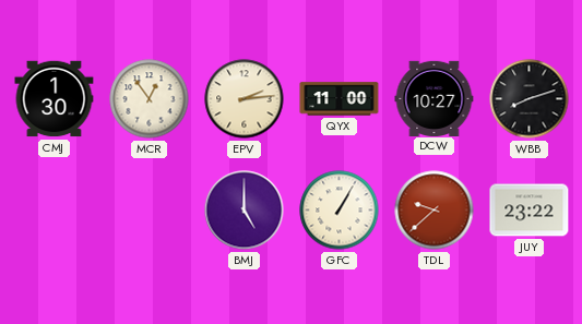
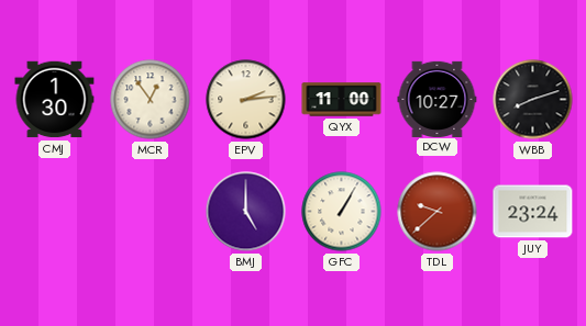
JUY: 23:22 -> 23:24 (533, 212)
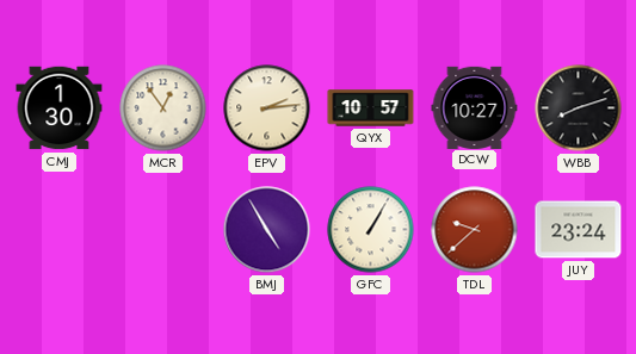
QYX: 11:00 -> 10:57 (371, 108)
BMJ: 5:00 -> 4:55 (267, 230)
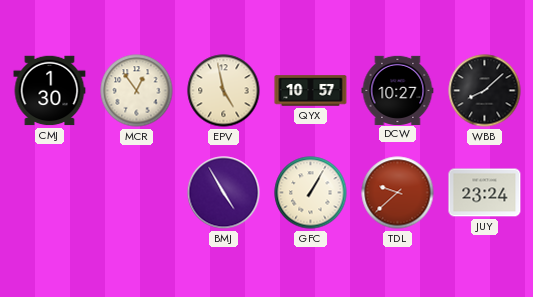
EPV: 2:14 -> 4:58 (224, 91)
WBB: 8:12 -> 8:08 (485, 91)
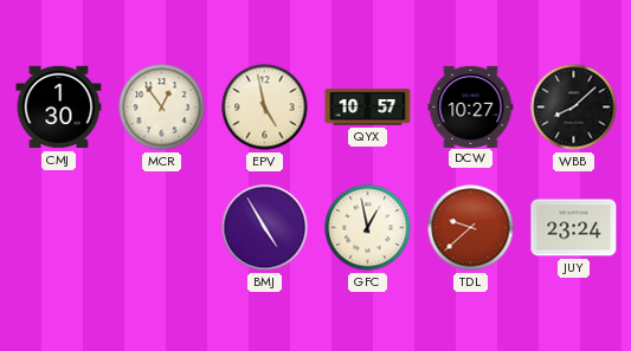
GFC: 1:05 -> 12:58 (368, 228)
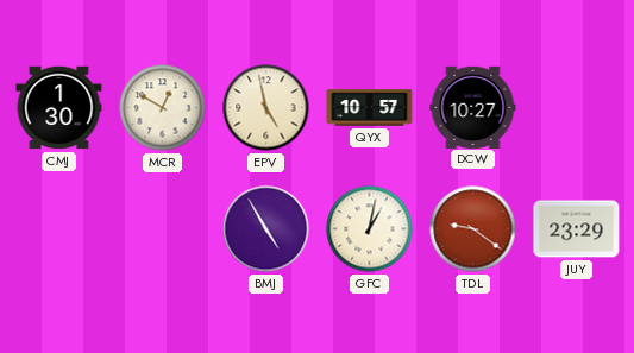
MCR: 12:54 -> 12:50 (163, 108)
WBB: 8:08 -> none (574, 108)
GFC: 12:58 -> 1:02 (370, 229)
TDL: 9:38 -> 9:21 (473, 229)
JUY: 23:24 -> 23:29 (577, 229)
